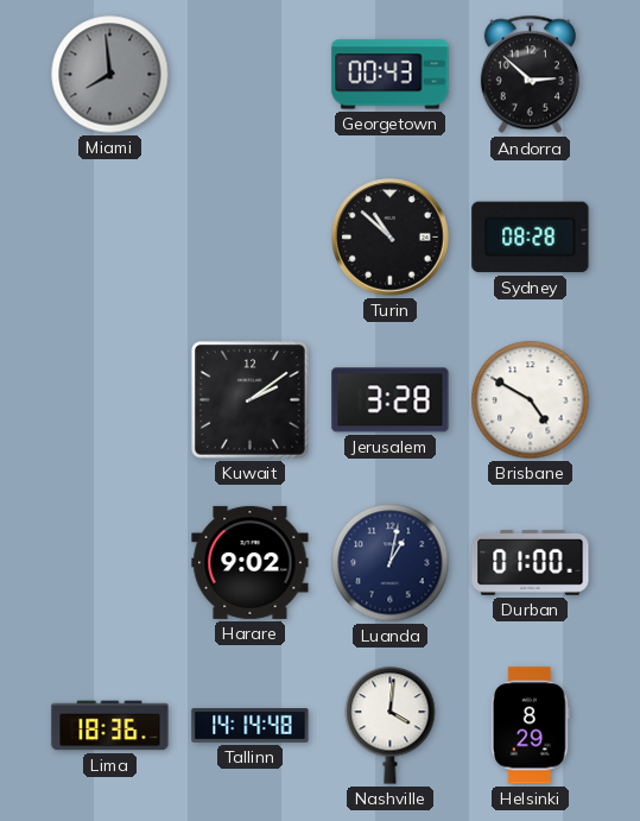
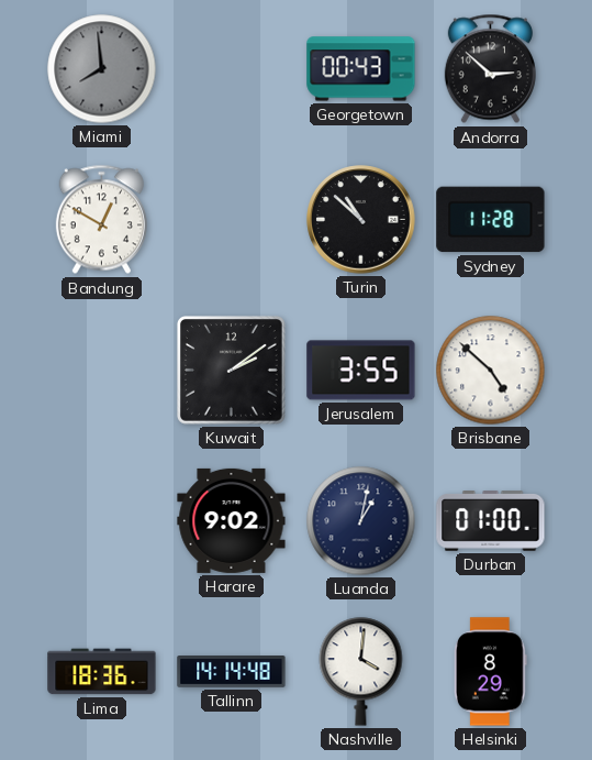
Bandung: none -> 12:50 (101, 220)
Sydney: 08:28 -> 11:28 (491, 220)
Jerusalem: 3:28 -> 3:55 (361, 371)
Brisbane: 4:50 -> 4:52 (491, 371)
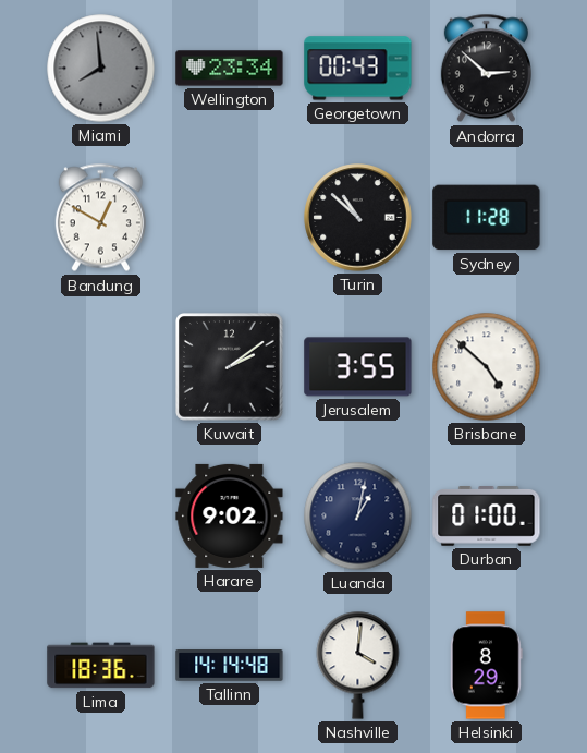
Wellington: none -> 23:34 (230, 69)
